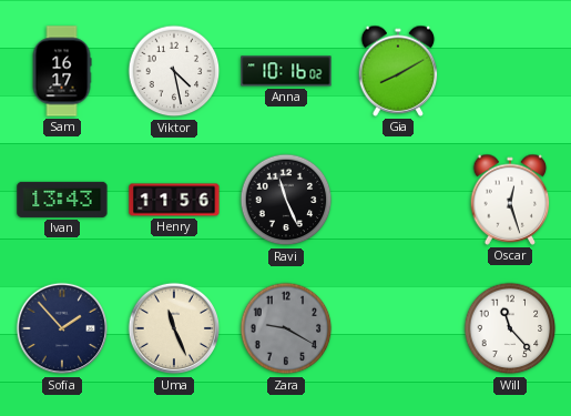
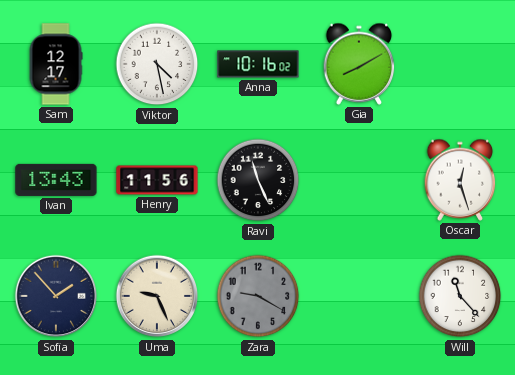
Sam: 16:17 -> 12:17 (56, 64)
Uma: 11:26 -> 9:26 (157, 296)
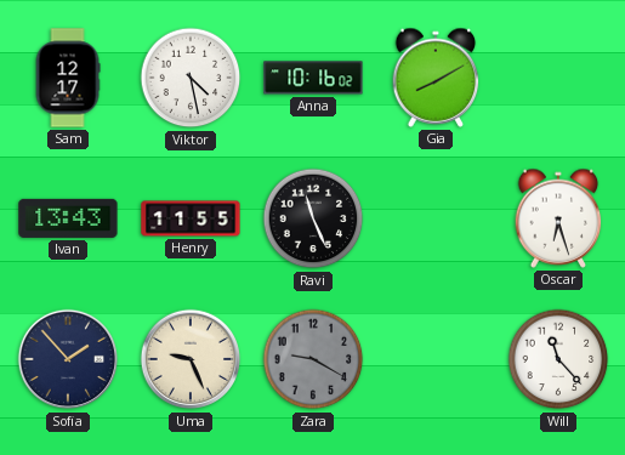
Henry: 11:56 -> 11:55 (191, 218)
Oscar: 12:27 -> 6:27 (558, 218)
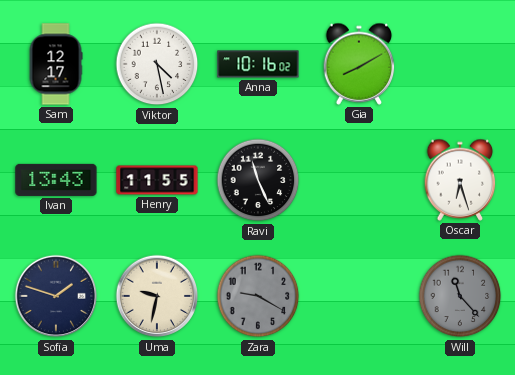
Sofia: 1:53 -> 1:48 (56, 296)
Uma: 9:26 -> 9:32 (157, 296)
Will dial: white -> grey (460, 296)
